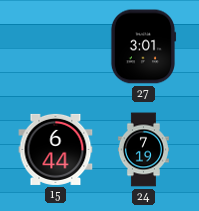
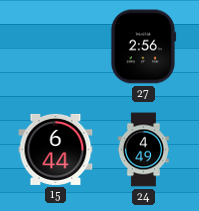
27: 3:01 -> 2:56 (143, 47)
24: 7:19 -> 4:49 (143, 150)
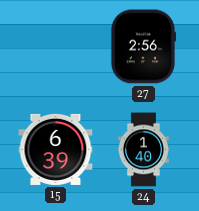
15: 6:44 -> 6:39 (56, 149)
24: 4:49 -> 1:40 (143, 150)
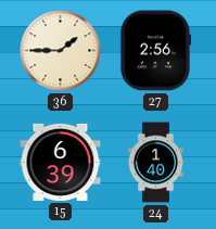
36: none -> 1:45 (61, 51)
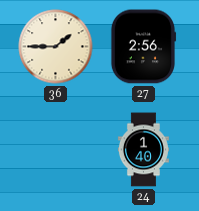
15: 6:39 -> none (61, 162)
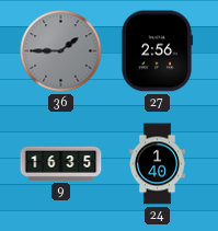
36 dial: cream -> grey (61, 51)
9: none -> 16:35 (61, 163)
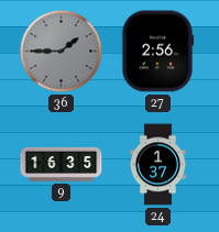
24: 1:40 -> 1:37 (157, 165)
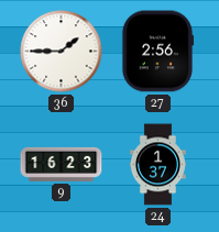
36 dial: grey -> white (62, 52)
9: 16:35 -> 16:23 (62, 164)
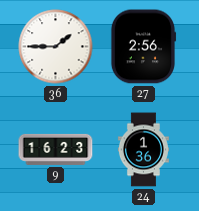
24: 1:37 -> 1:36 (143, 150)
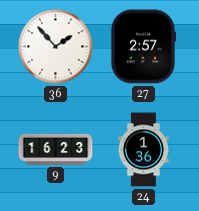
36: 1:45 -> 1:53 (56, 47)
27: 2:56 -> 2:57 (143, 47)
